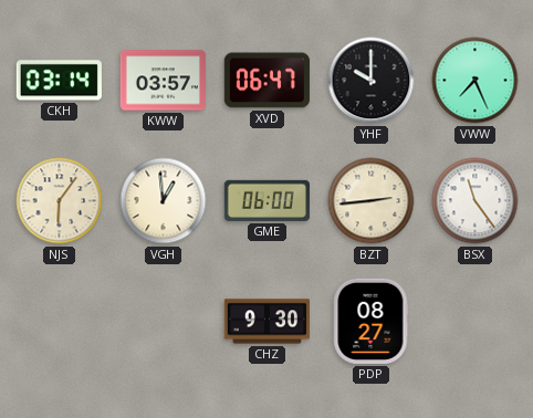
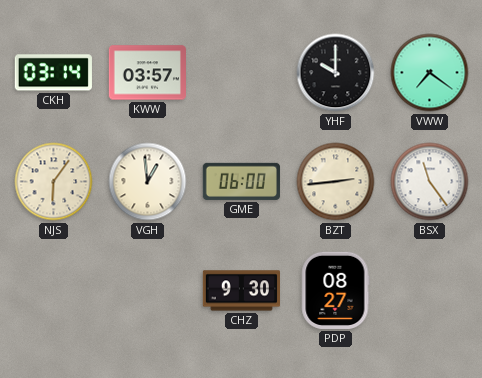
XVD: 06:47 -> none (266, 81)
VWW: 7:26 -> 7:21 (430, 73)
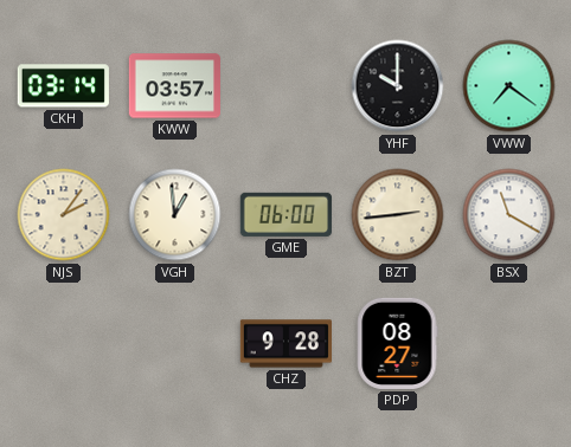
NJS: 6:06 -> 2:06 (64, 215)
BSX: 11:24 -> 11:20 (509, 215)
CHZ: 9:30 -> 9:28 (285, 344)
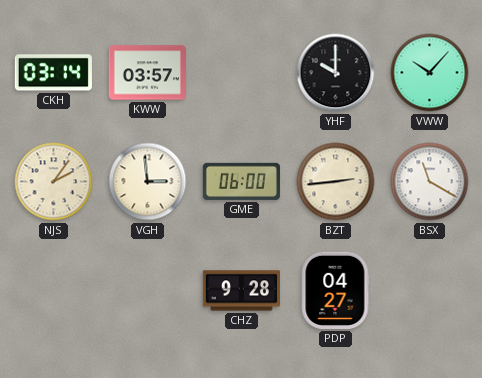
VWW: 7:21 -> 10:07 (430, 73)
VGH: 12:59 -> 2:59 (148, 182)
PDP: 08:27 -> 04:27 (335, 290)
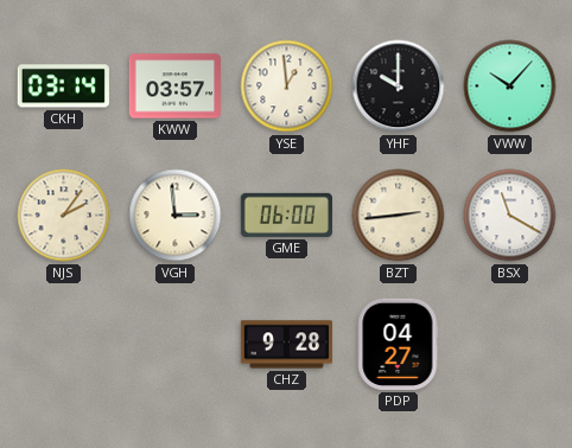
YSE: none -> 12:59 (287, 87)
